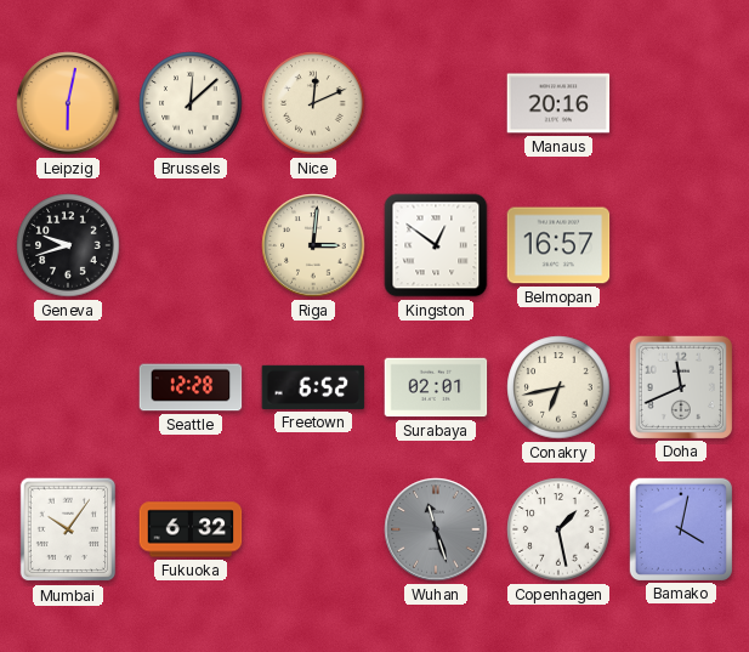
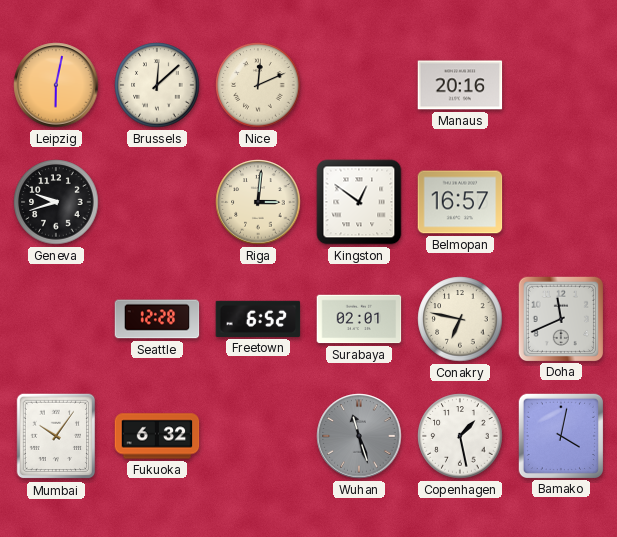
Conakry: 6:43 -> 6:47 (460, 319)
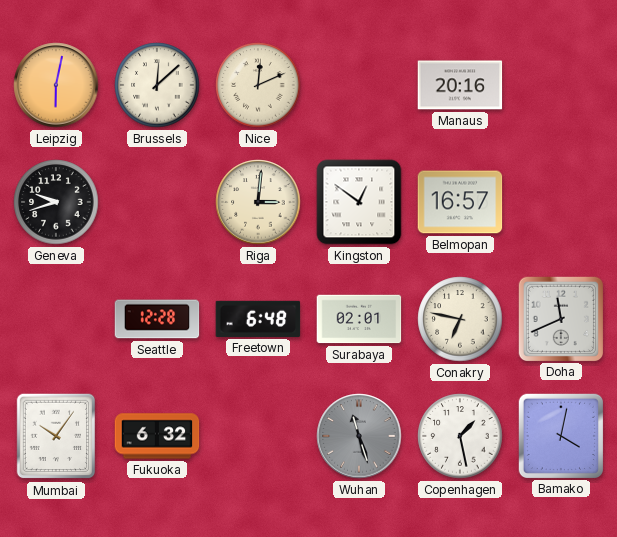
Freetown: 6:52 -> 6:48 (258, 319)
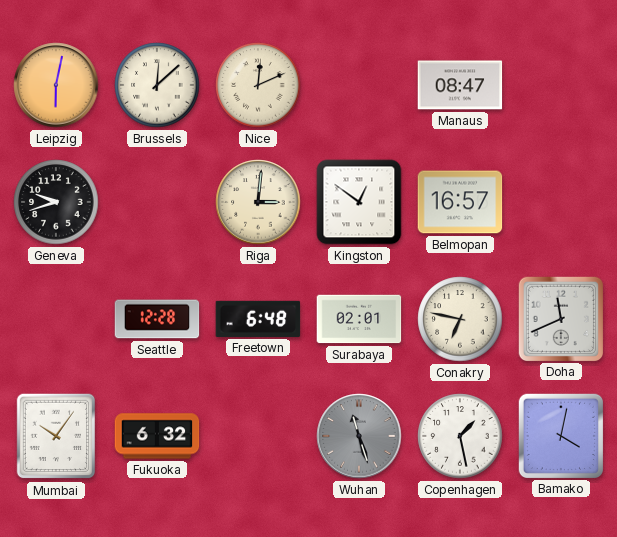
Manaus: 20:16 -> 08:47 (460, 85)
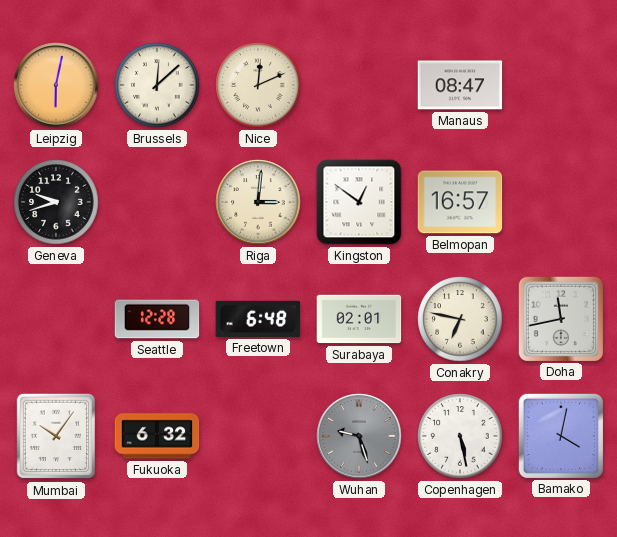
Doha: 11:41 -> 11:43 (560, 318)
Wuhan: 11:27 -> 9:27 (359, 436)
Copenhagen: 1:28 -> 5:28 (460, 436)
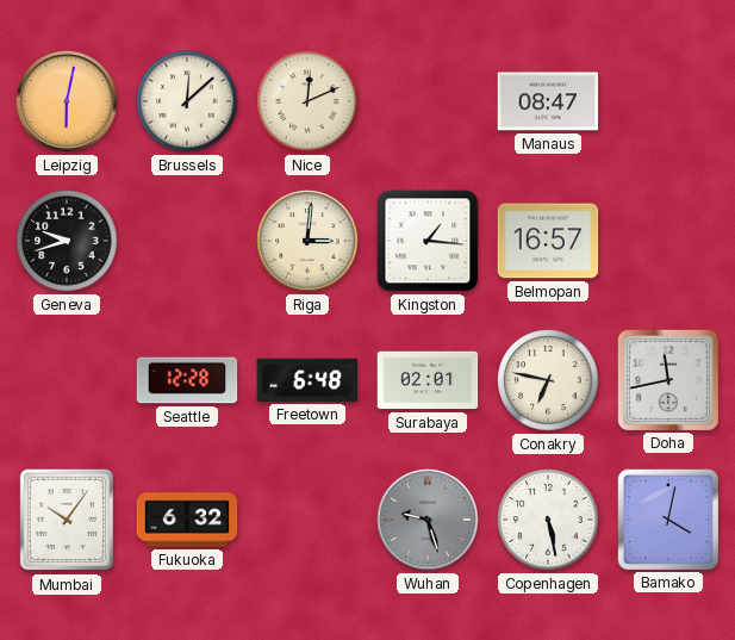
Kingston: 12:51 -> 1:16 (428, 241)
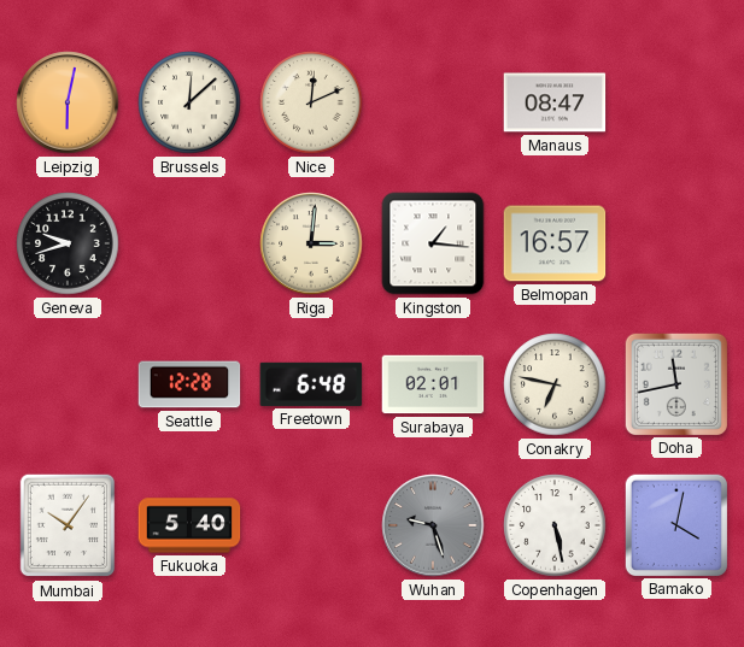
Fukuoka: 6:32 -> 5:40 (189, 525)
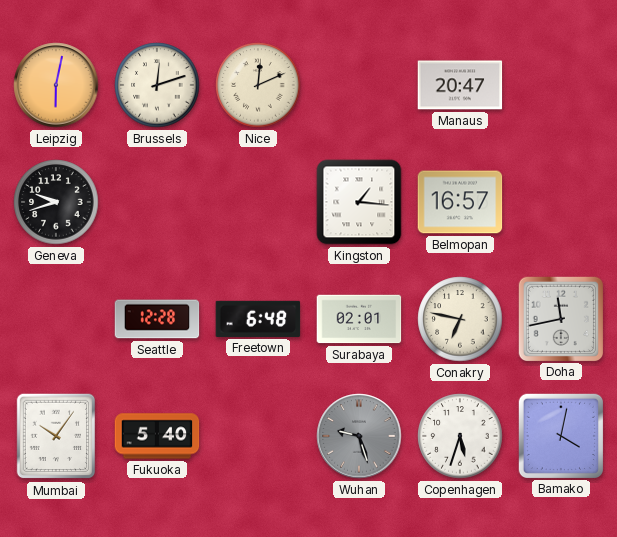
Brussels: 12:08 -> 12:12 (157, 85)
Manaus: 08:47 -> 20:47 (460, 85)
Riga: 3:01 -> none (311, 243)
Copenhagen: 5:28 -> 5:33 (460, 436)
